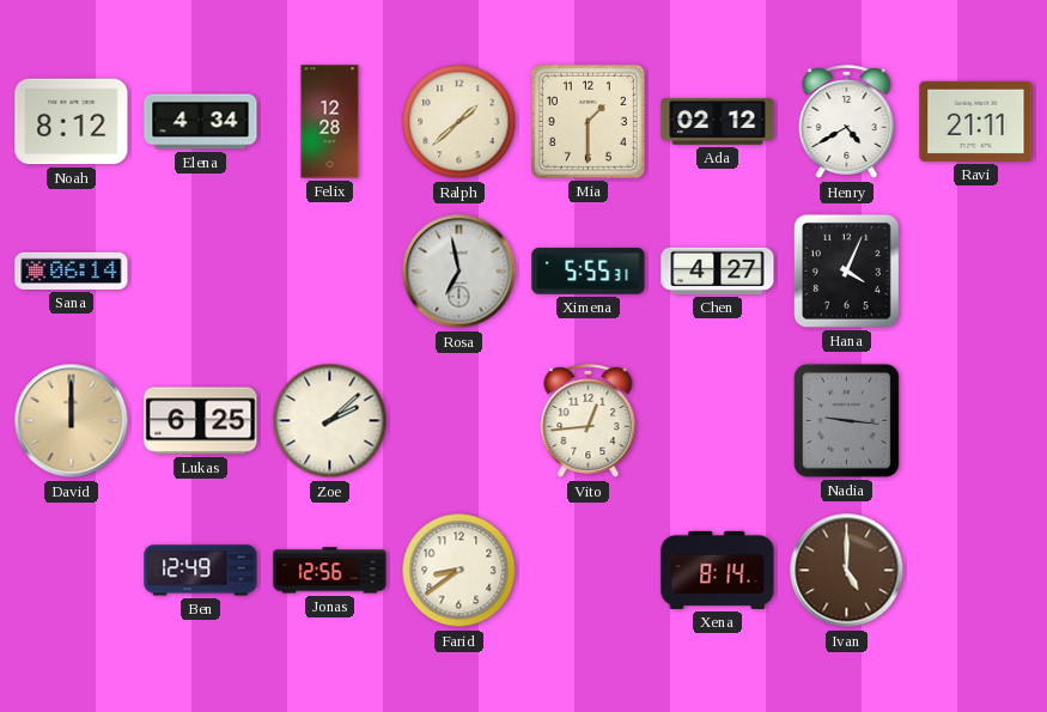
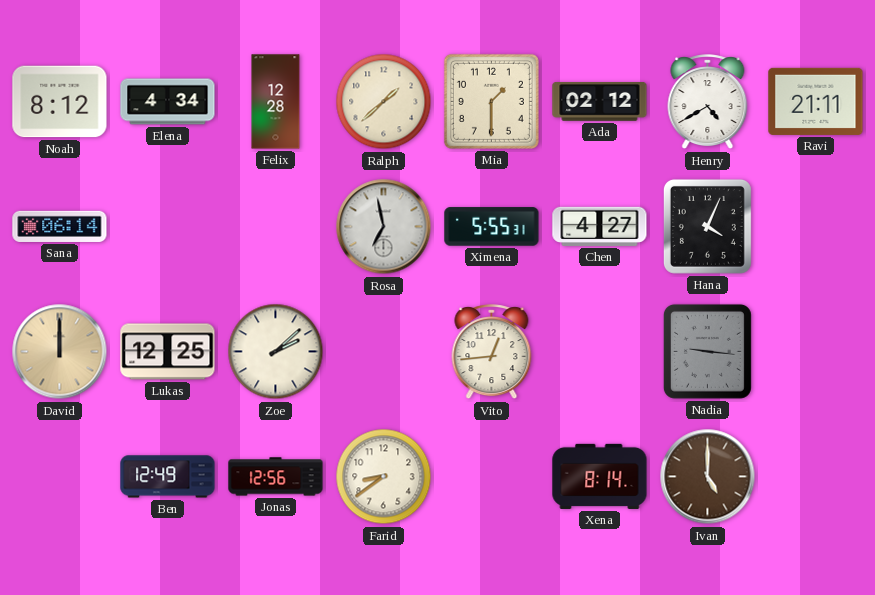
Lukas: 6:25 -> 12:25 (168, 352)
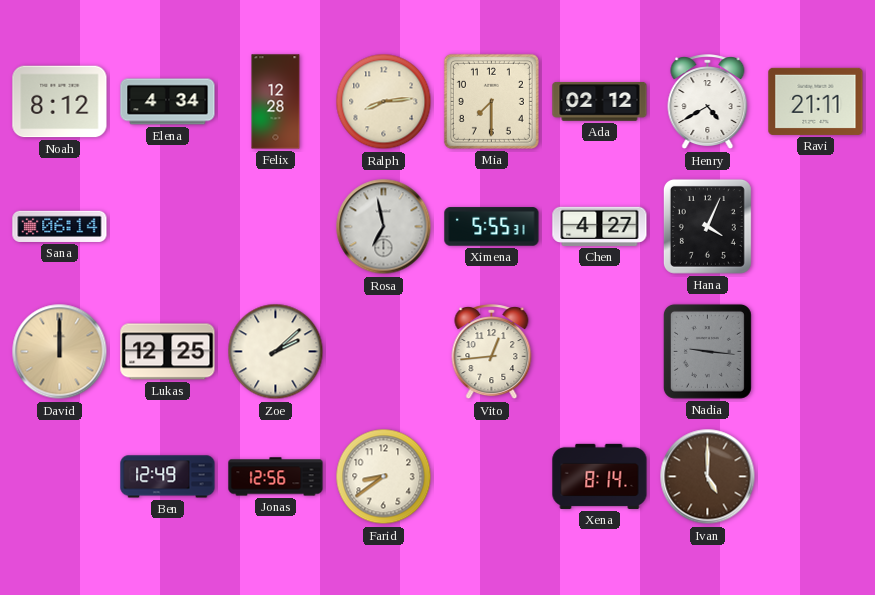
Ralph: 1:38 -> 8:14 (384, 102)
Mia: 1:30 -> 7:30 (491, 101)
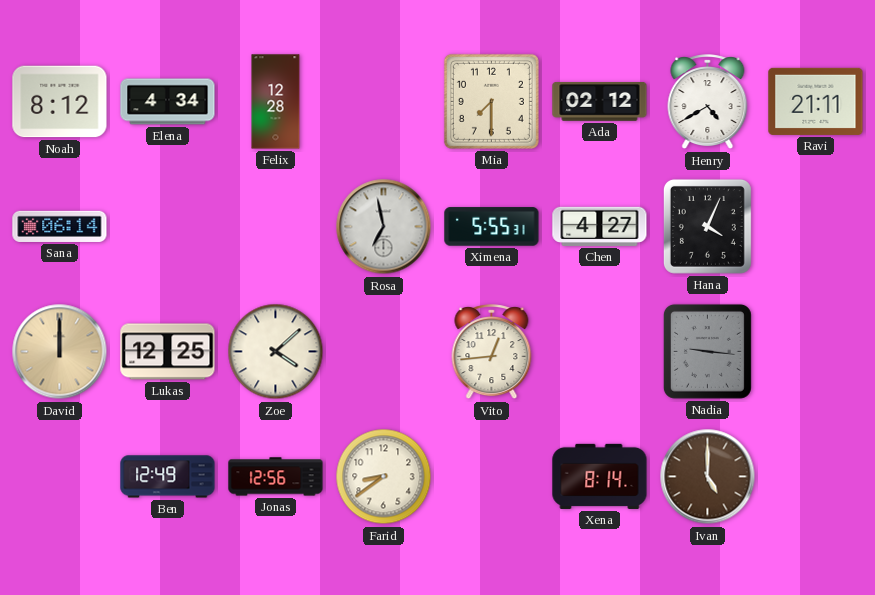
Ralph: 8:14 -> none (384, 102)
Zoe: 2:08 -> 4:08 (276, 352)
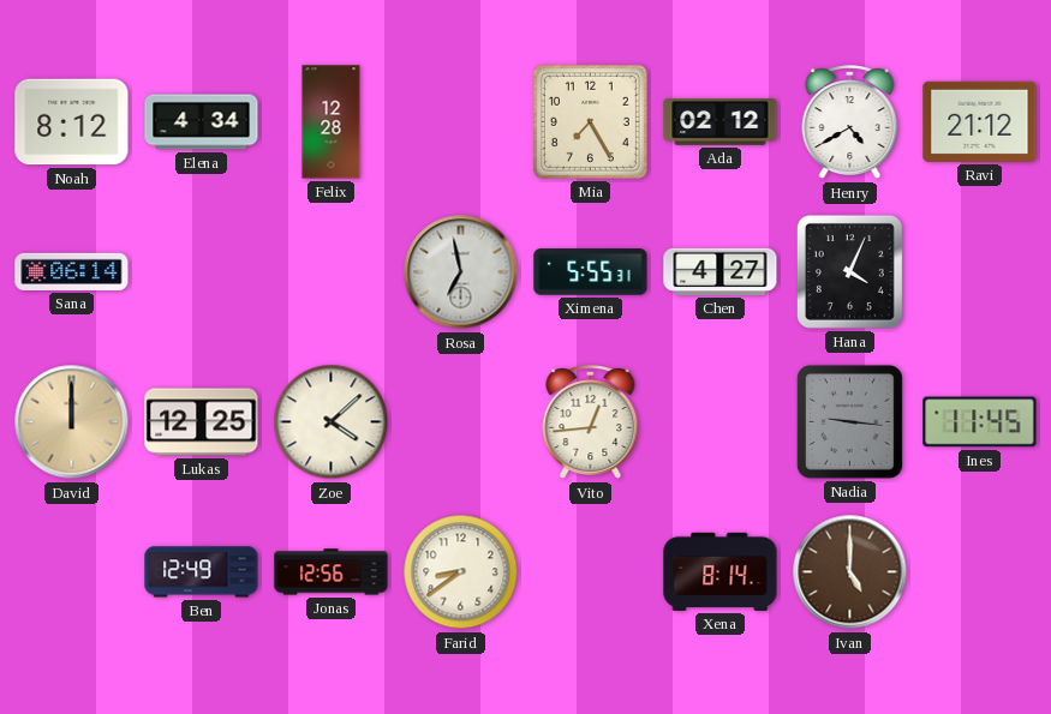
Mia: 7:30 -> 7:25 (590, 121)
Ravi: 21:11 -> 21:12 (980, 121)
Ines: none -> 11:45 (980, 422)
